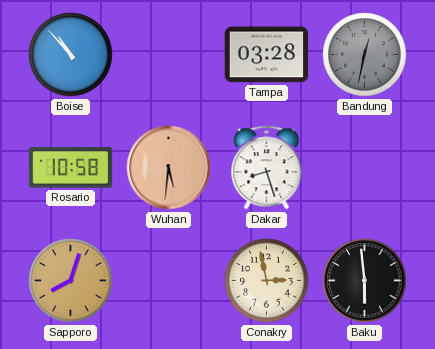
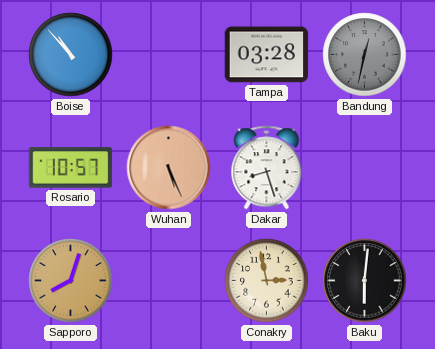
Rosario: 10:58 -> 10:57 (71, 168)
Wuhan: 5:31 -> 5:26 (169, 168)
Baku: 5:59 -> 6:01 (365, 281)
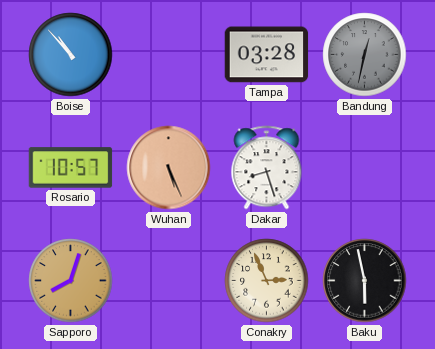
Conakry: 2:58 -> 2:56 (267, 281)
Baku: 6:01 -> 5:58 (365, 281)
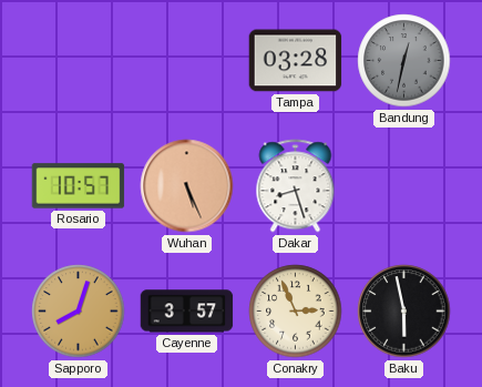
Boise: 10:53 -> none (71, 55)
Cayenne: none -> 3:57 (187, 312)
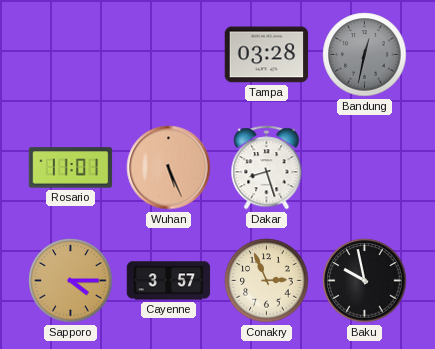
Rosario: 10:57 -> 11:01 (71, 168)
Sapporo: 8:03 -> 4:15 (71, 281)
Baku: 5:58 -> 9:58 (365, 281)
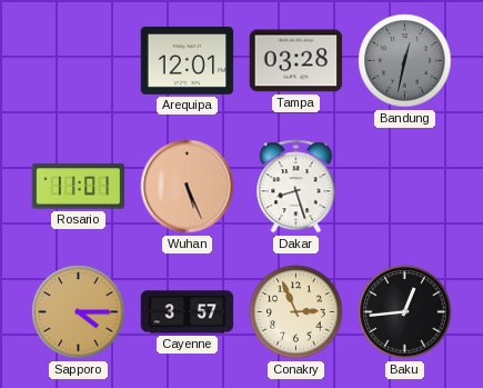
Arequipa: none -> 12:01 (188, 60)
Baku: 9:58 -> 12:44 (405, 312)
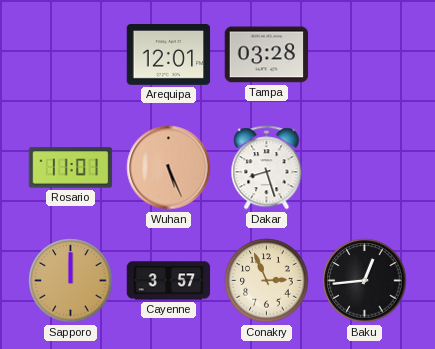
Bandung: 12:32 -> none (405, 61)
Sapporo: 4:15 -> 12:00 (71, 281)
